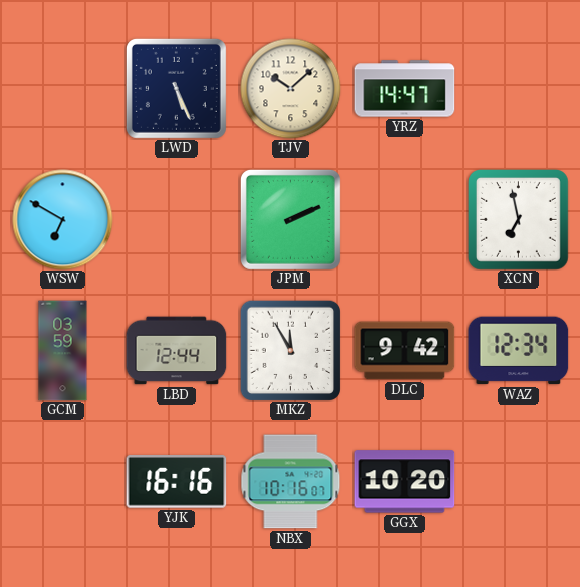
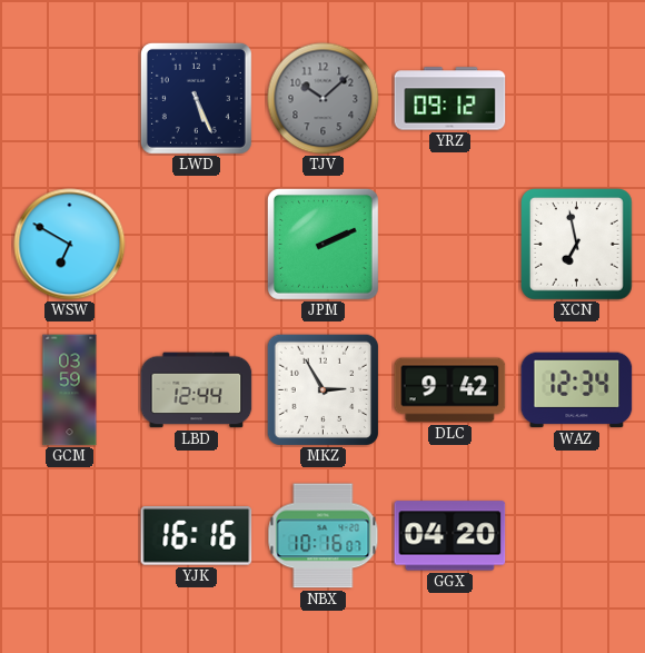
TJV dial: cream -> grey (324, 99)
YRZ: 14:47 -> 09:12 (450, 99)
MKZ: 11:55 -> 2:55 (322, 389)
GGX: 10:20 -> 04:20 (450, 536)
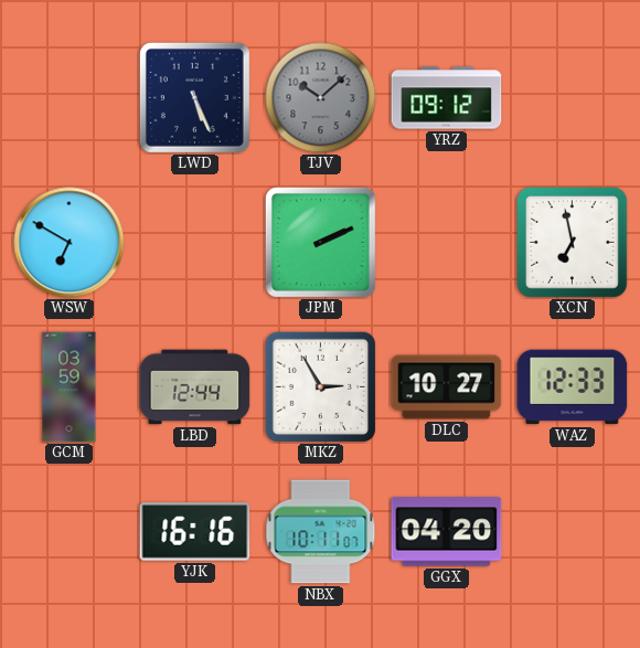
DLC: 9:42 -> 10:27 (447, 387)
WAZ: 12:34 -> 12:33 (573, 387)
NBX: 10:16 -> 10:11 (321, 532)
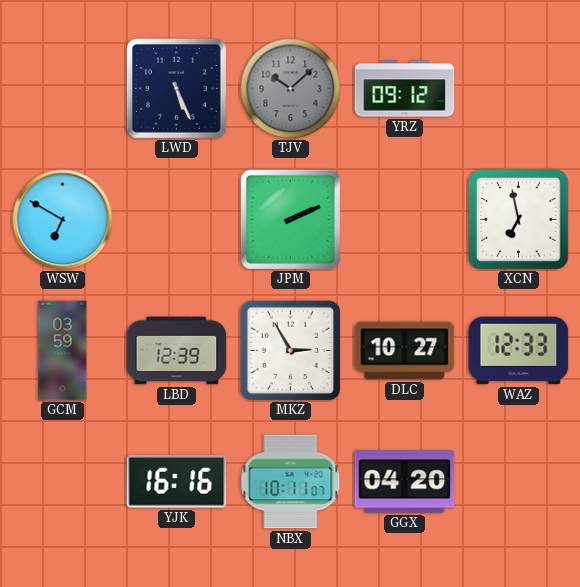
LBD: 12:44 -> 12:39 (177, 351)
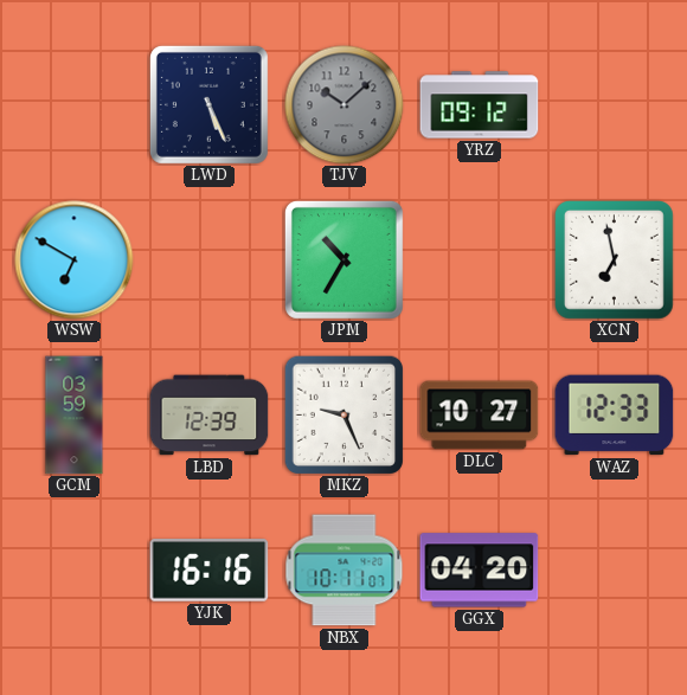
JPM: 2:11 -> 10:35 (343, 259)
MKZ: 2:55 -> 9:26 (343, 414)
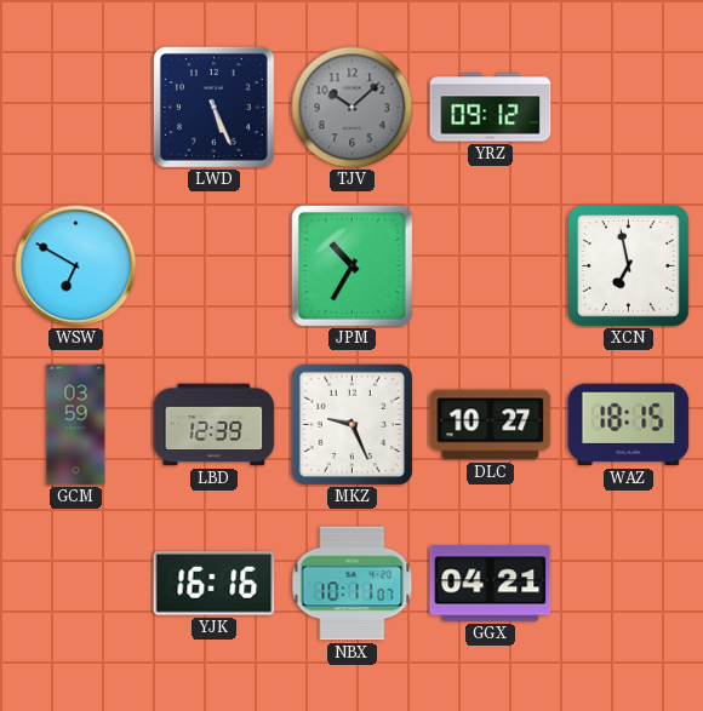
WAZ: 12:33 -> 18:15 (629, 425)
GGX: 04:20 -> 04:21 (491, 584)
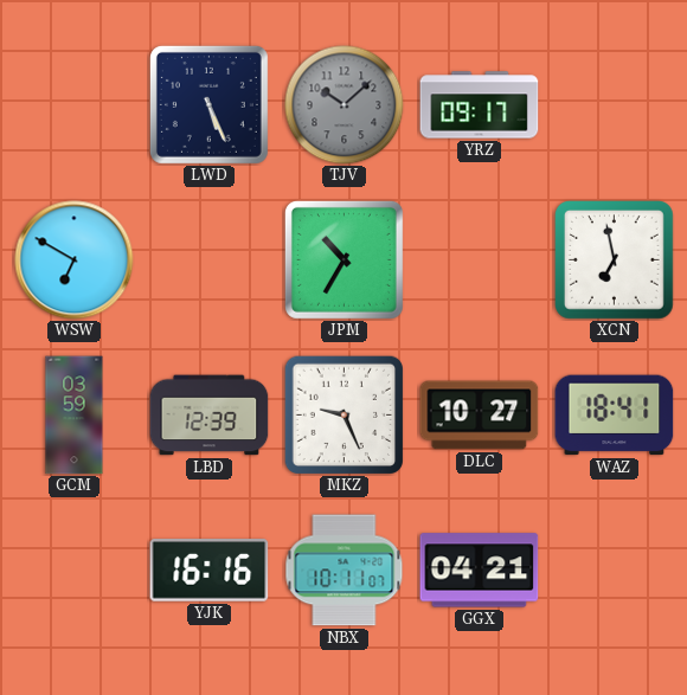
YRZ: 09:12 -> 09:17 (480, 105)
WAZ: 18:15 -> 18:41 (615, 416)
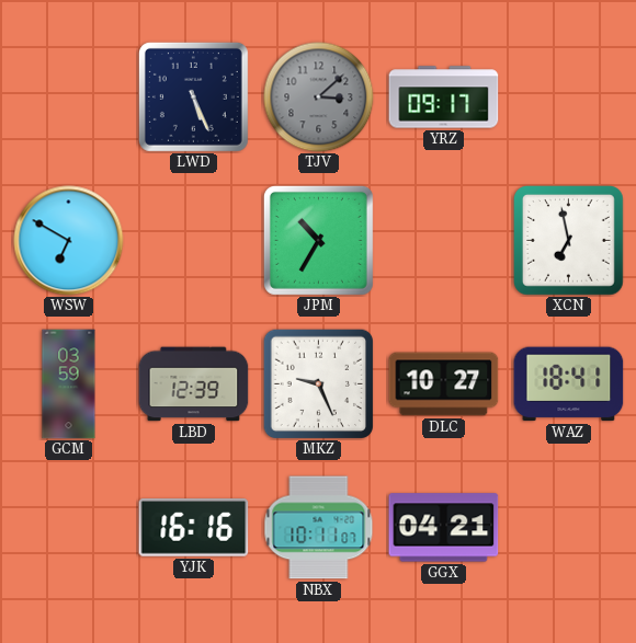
TJV: 10:08 -> 3:08 (319, 97)
